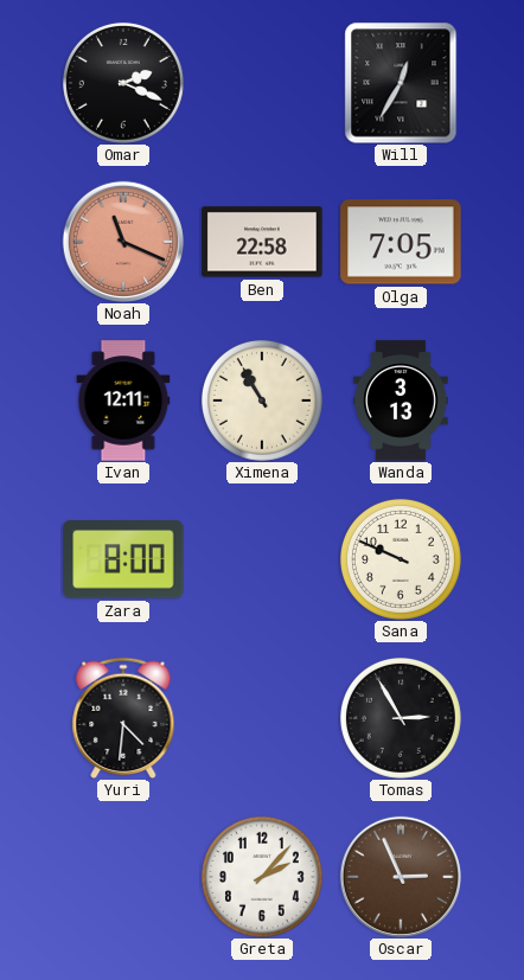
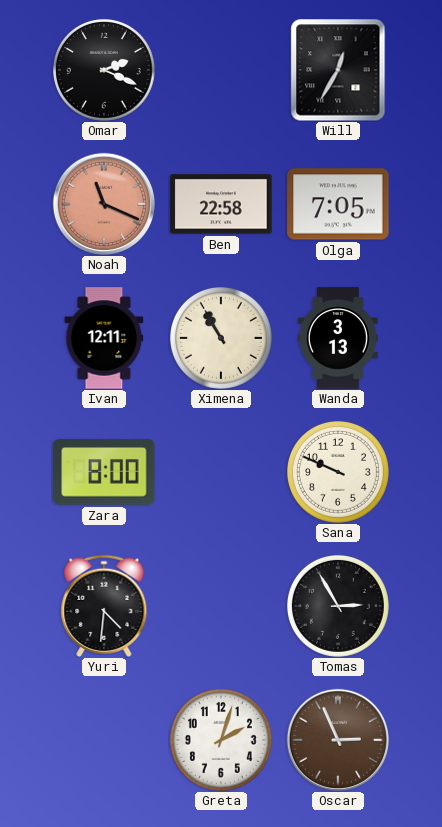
Greta: 2:07 -> 2:03 (221, 740)
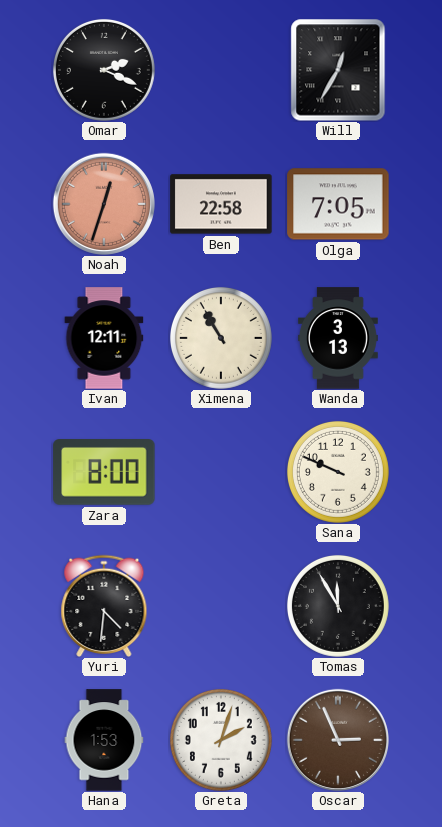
Noah: 11:19 -> 12:33 (104, 204)
Tomas: 2:55 -> 11:55 (338, 606)
Hana: none -> 1:53 (104, 740)
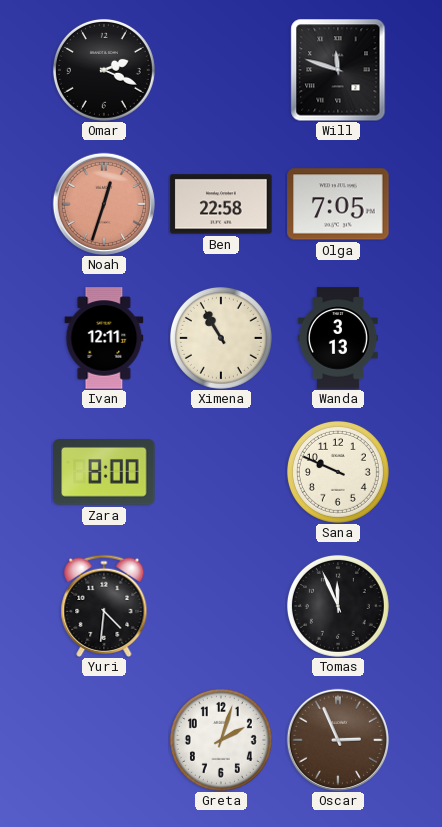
Will: 12:35 -> 11:48 (338, 70)
Tomas: 11:55 -> 11:56 (338, 606)
Hana: 1:53 -> none (104, 740)
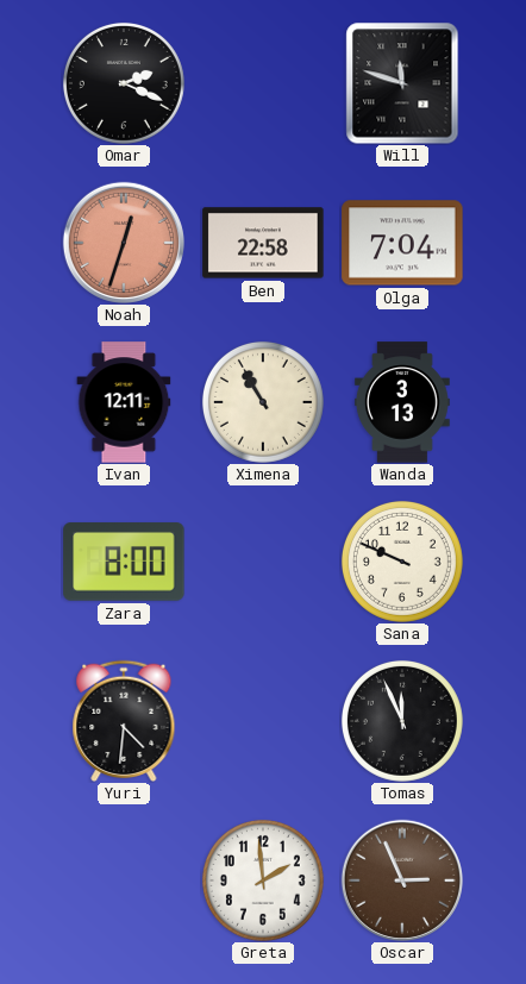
Olga: 7:05 -> 7:04 (402, 243)
Greta: 2:03 -> 1:59 (263, 880)
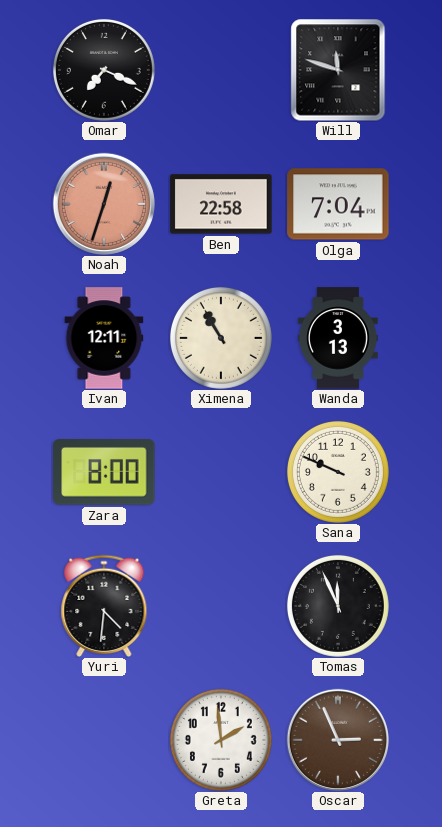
Omar: 2:19 -> 7:19 (104, 70)
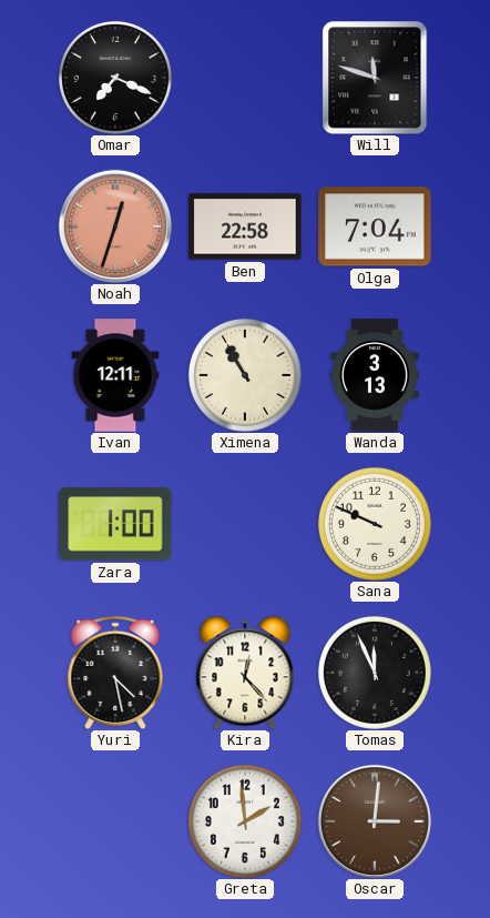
Zara: 8:00 -> 1:00 (115, 524)
Yuri: 4:31 -> 4:28 (115, 672)
Kira: none -> 12:23 (245, 673)
Oscar: 2:56 -> 3:01 (375, 821)
